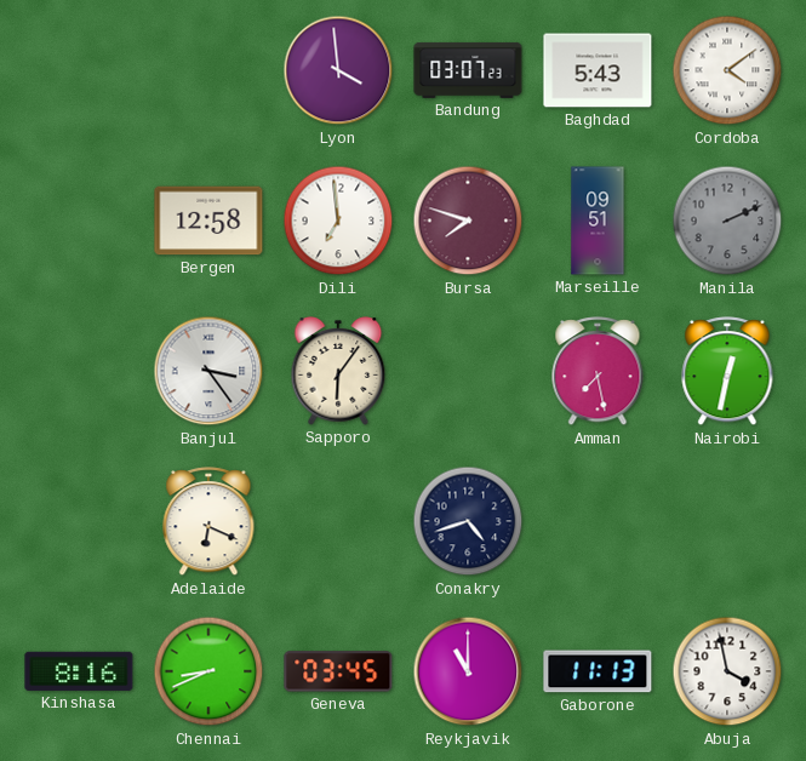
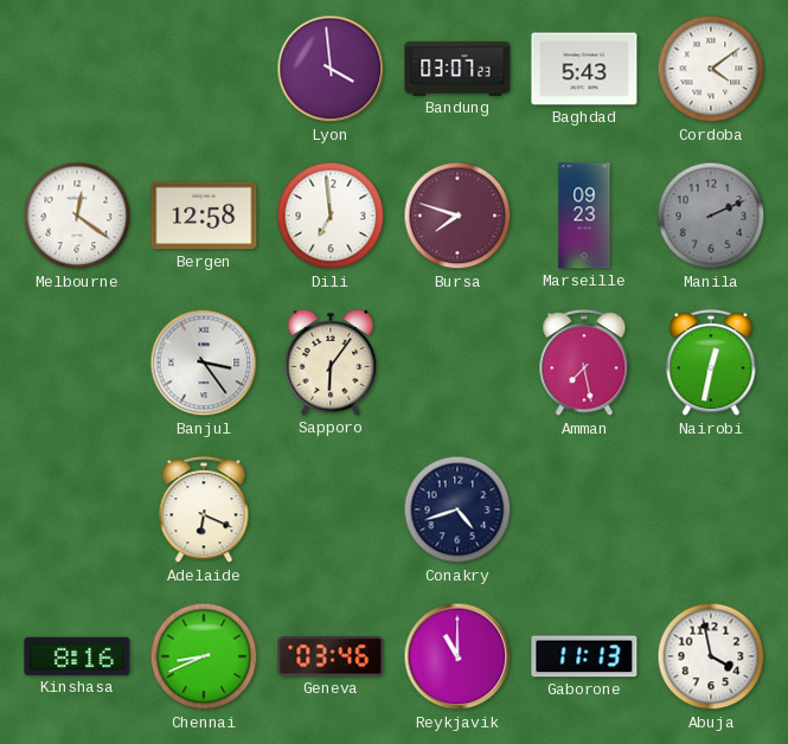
Melbourne: none -> 12:21 (77, 216)
Marseille: 09:51 -> 09:23 (584, 216)
Geneva: 03:45 -> 03:46 (331, 656)
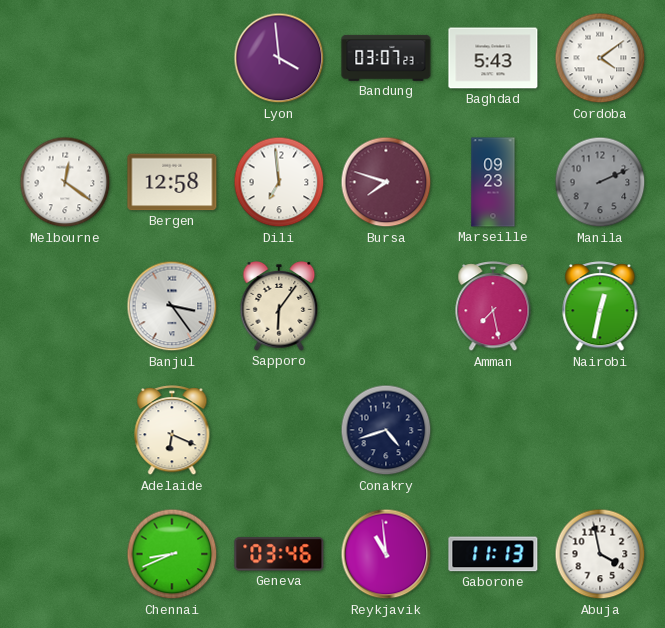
Kinshasa: 8:16 -> none (77, 656)
Reykjavik: 11:00 -> 10:59 (386, 554)
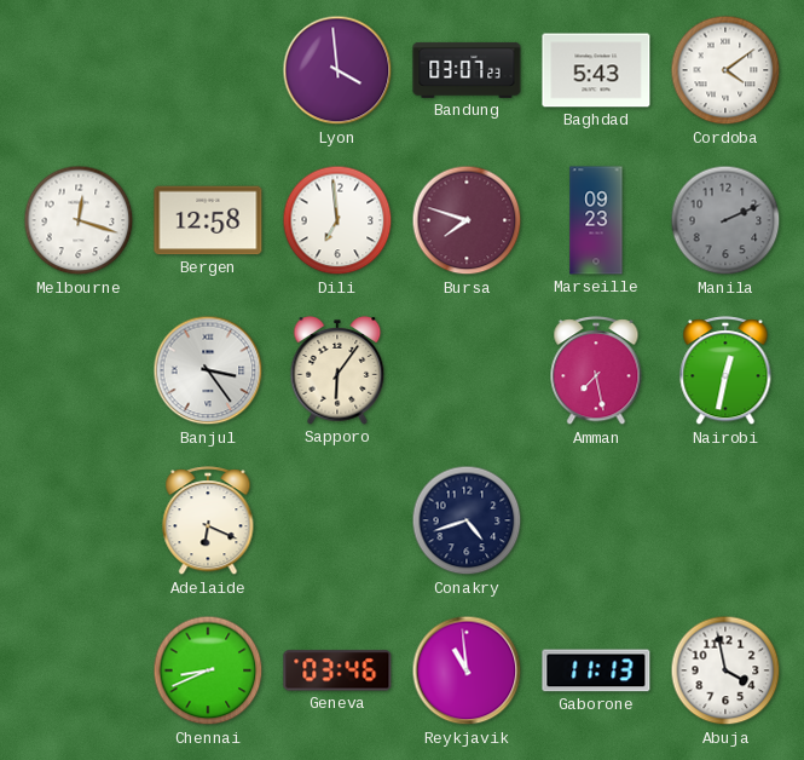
Melbourne: 12:21 -> 12:18 (79, 220)
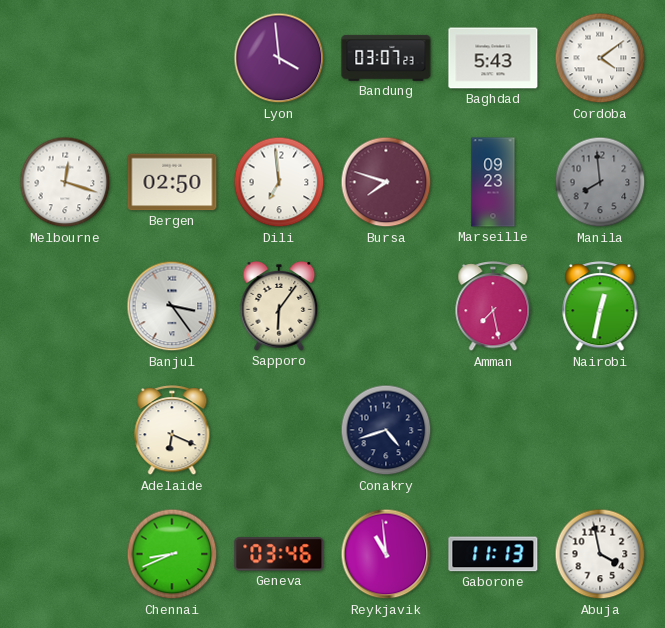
Bergen: 12:58 -> 02:50 (172, 182)
Manila: 2:11 -> 7:59 (600, 182)
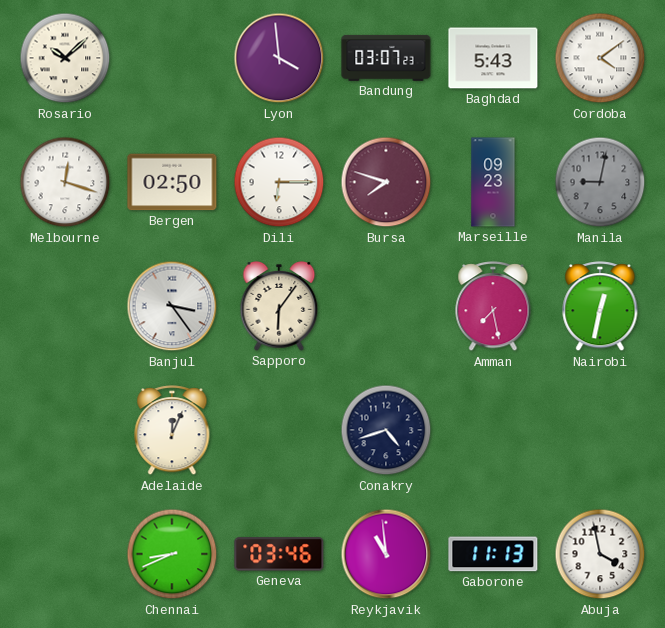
Rosario: none -> 10:08 (65, 58)
Dili: 6:59 -> 6:15 (279, 182)
Manila: 7:59 -> 9:02 (600, 182)
Adelaide: 6:19 -> 12:04 (172, 431)
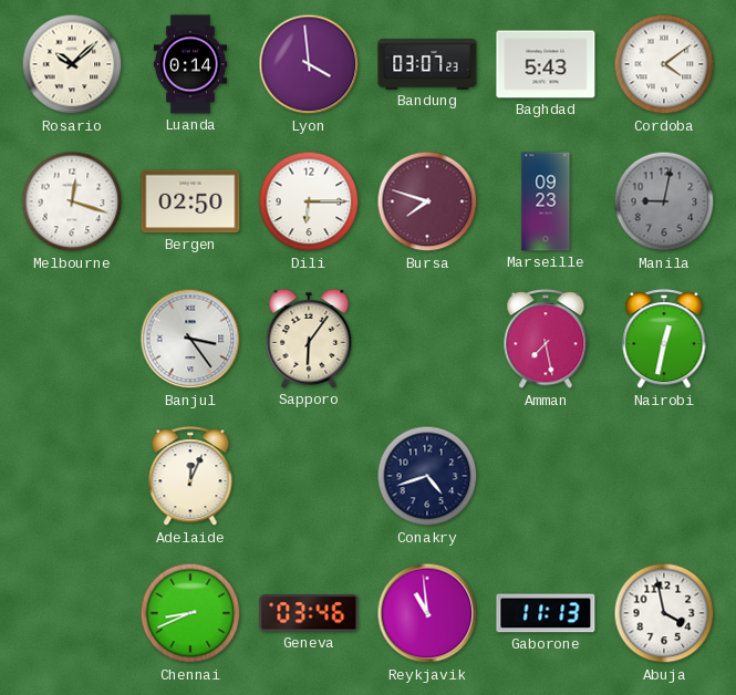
Luanda: none -> 0:14 (189, 64)
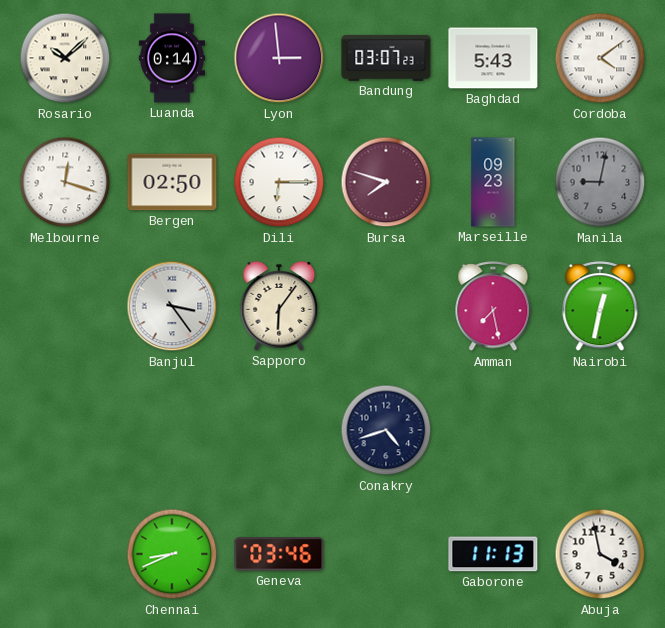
Lyon: 3:59 -> 2:59 (279, 58)
Adelaide: 12:04 -> none (190, 477)
Reykjavik: 10:59 -> none (427, 613)
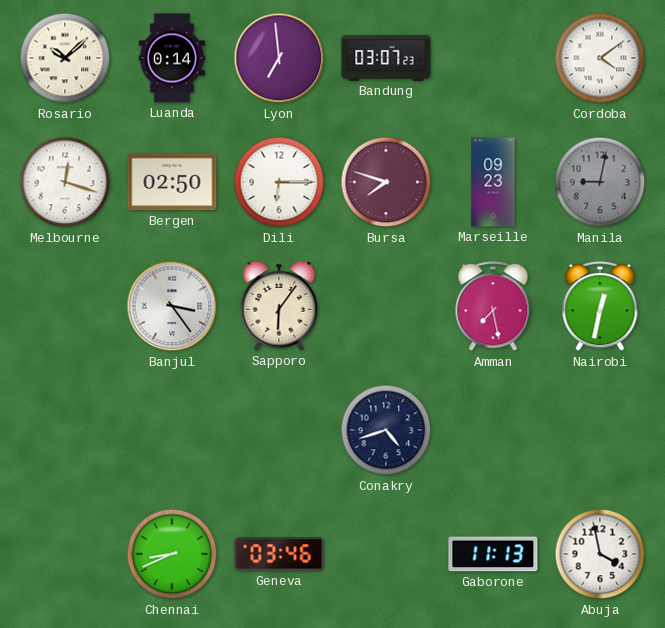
Lyon: 2:59 -> 6:59 (279, 58)
Baghdad: 5:43 -> none (493, 58)
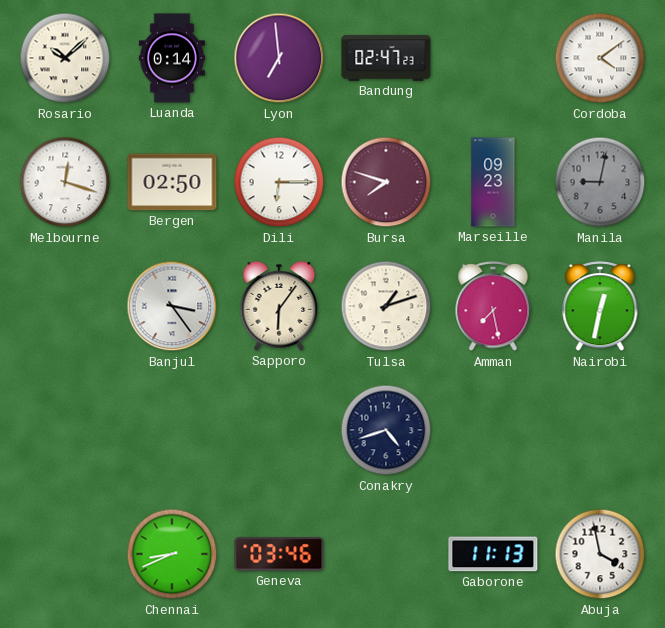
Bandung: 03:07 -> 02:47 (386, 58)
Tulsa: none -> 1:12 (386, 306)
